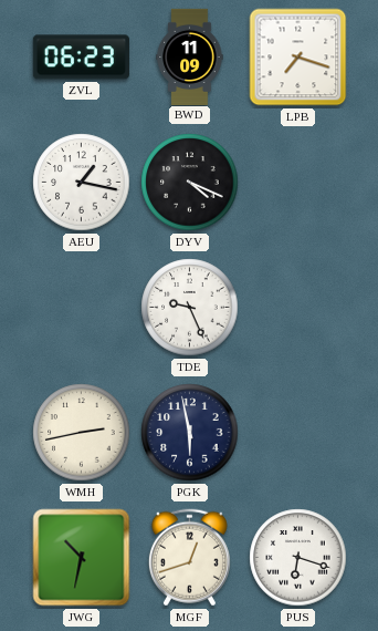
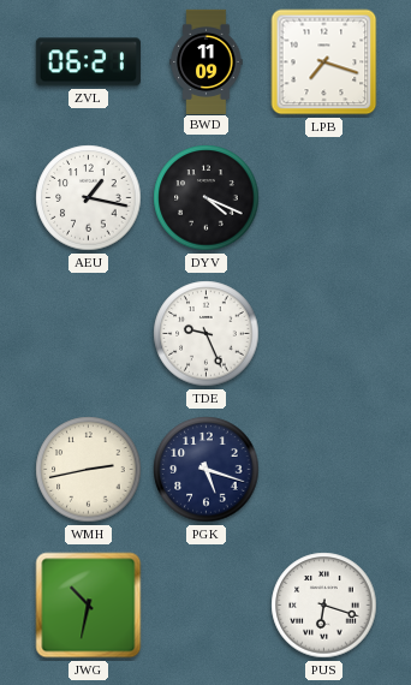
ZVL: 06:23 -> 06:21 (88, 62)
PGK: 5:58 -> 5:18 (207, 470)
MGF: 12:42 -> none (189, 558)
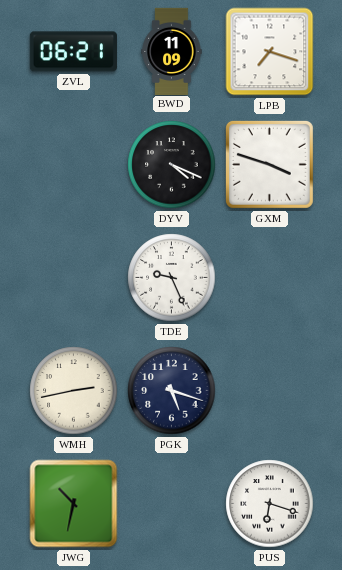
AEU: 1:17 -> none (89, 198)
GXM: none -> 3:48 (269, 164)
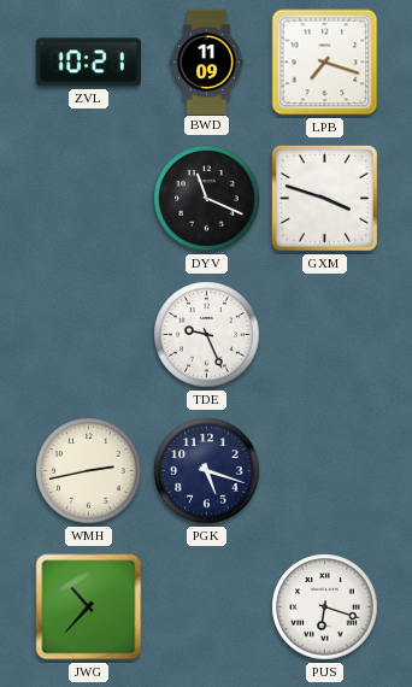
ZVL: 06:21 -> 10:21 (88, 63)
DYV: 4:19 -> 11:19 (207, 199)
JWG: 10:32 -> 10:37 (89, 607)
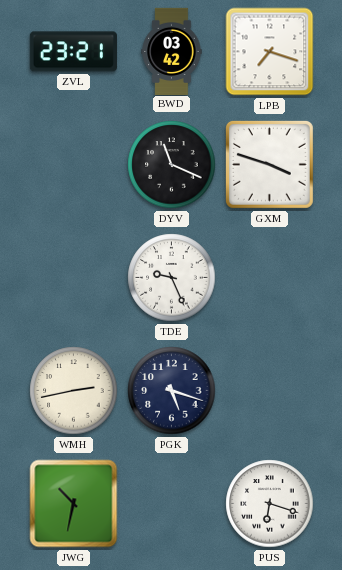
ZVL: 10:21 -> 23:21 (73, 52)
BWD: 11:09 -> 03:42 (172, 51)
JWG: 10:37 -> 10:32 (74, 504)
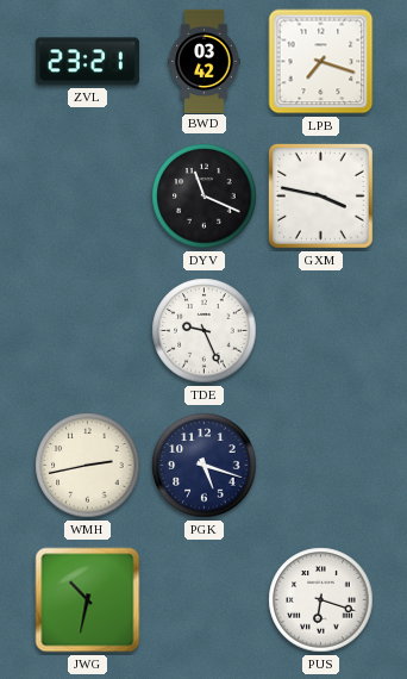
GXM: 3:48 -> 3:47 (320, 195)
